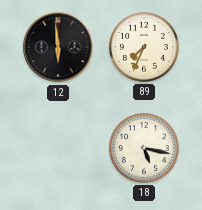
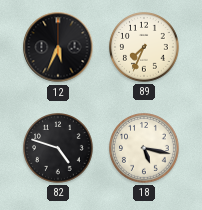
12: 5:59 -> 5:34 (58, 47)
82: none -> 4:48 (59, 149)
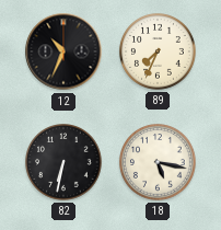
12: 5:34 -> 10:34 (63, 51)
82: 4:48 -> 6:32 (65, 163)
